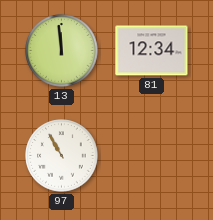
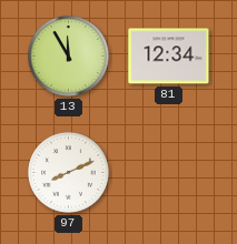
13: 11:59 -> 11:55 (69, 57)
97: 10:55 -> 8:11 (69, 173)
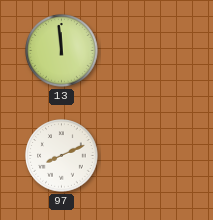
13: 11:55 -> 11:59 (62, 51)
81: 12:34 -> none (169, 57)
